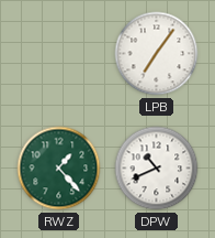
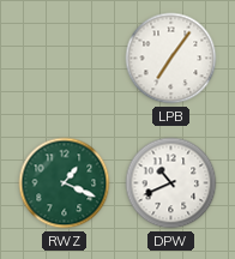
RWZ: 1:23 -> 1:19 (65, 183)
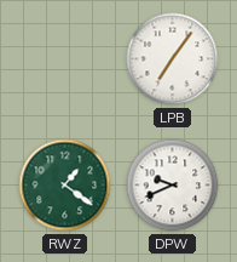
RWZ: 1:19 -> 1:21 (65, 186)
DPW: 10:41 -> 9:41 (173, 186)
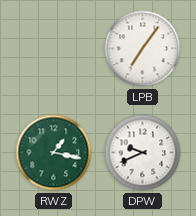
RWZ: 1:21 -> 1:17 (54, 153)
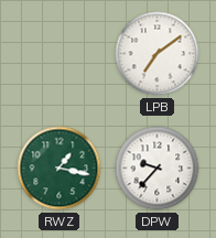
LPB: 7:06 -> 7:09 (158, 54)
DPW: 9:41 -> 9:37 (158, 169)
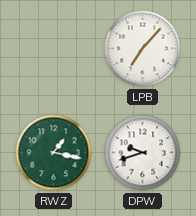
LPB: 7:09 -> 7:07 (143, 49)
DPW: 9:37 -> 9:42 (143, 153)
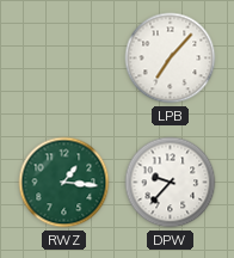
RWZ: 1:17 -> 1:16 (64, 183)
DPW: 9:42 -> 9:37 (171, 183)
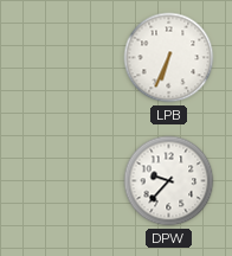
LPB: 7:07 -> 6:34 (169, 58)
RWZ: 1:16 -> none (64, 183)
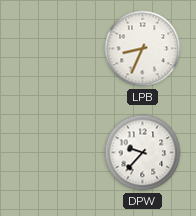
LPB: 6:34 -> 8:34 (143, 49)
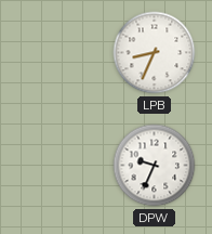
DPW: 9:37 -> 9:34 (155, 166)
